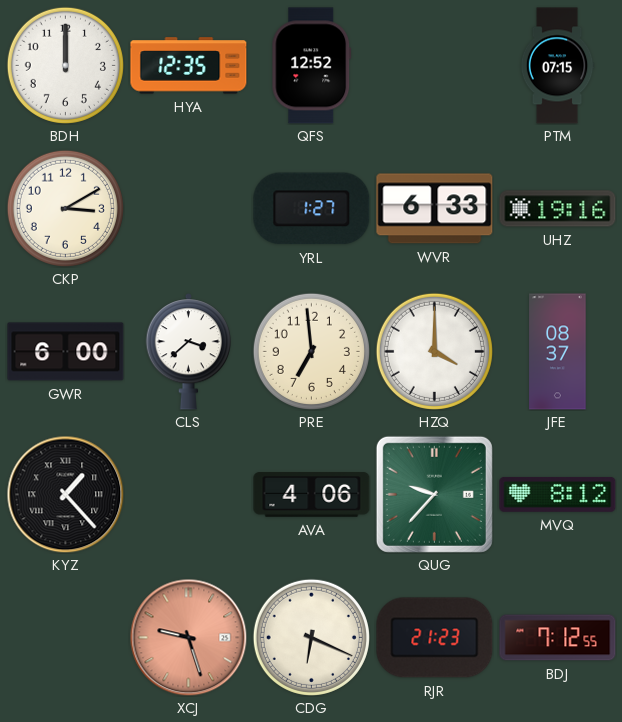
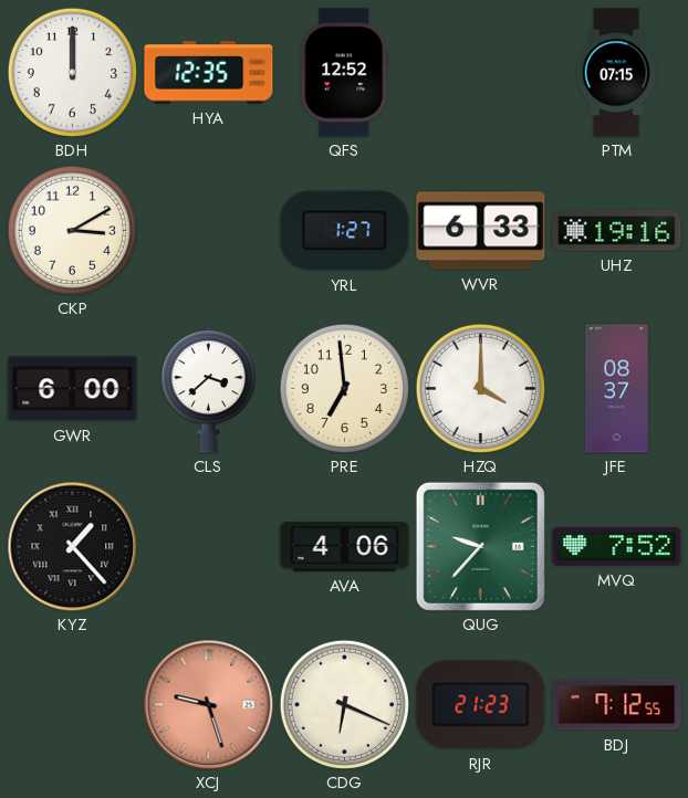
MVQ: 8:12 -> 7:52 (617, 546)
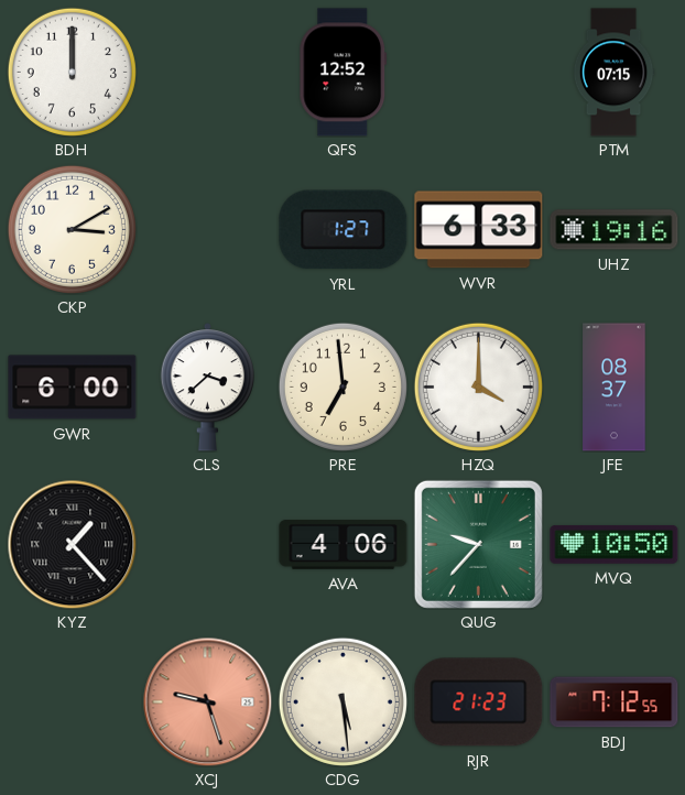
HYA: 12:35 -> none (209, 73)
MVQ: 7:52 -> 10:50 (615, 544)
CDG: 6:19 -> 5:29 (342, 701)
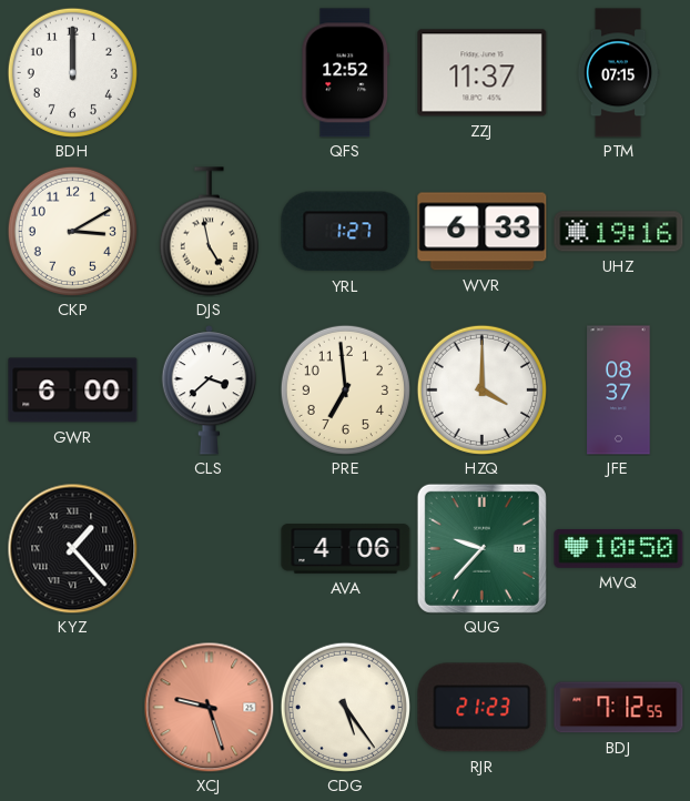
ZZJ: none -> 11:37 (483, 73)
DJS: none -> 4:58 (209, 232)
CDG: 5:29 -> 5:24 (345, 707)
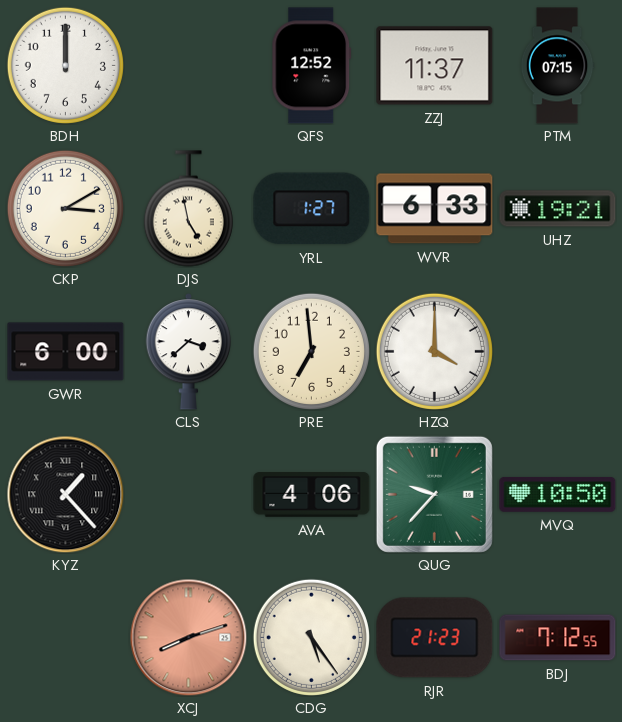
UHZ: 19:16 -> 19:21 (558, 209)
JFE: 08:37 -> none (619, 391)
XCJ: 9:27 -> 8:12 (188, 637)
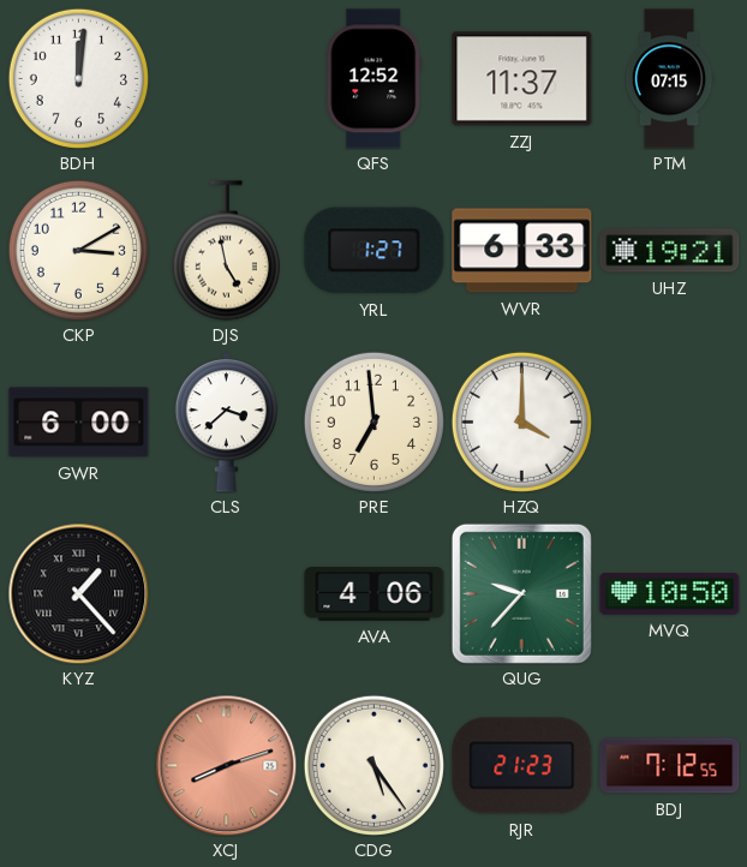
BDH: 12:00 -> 12:01 (78, 78)
